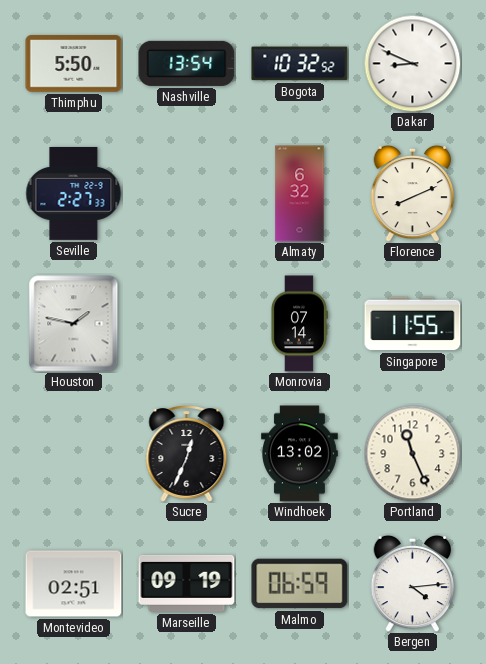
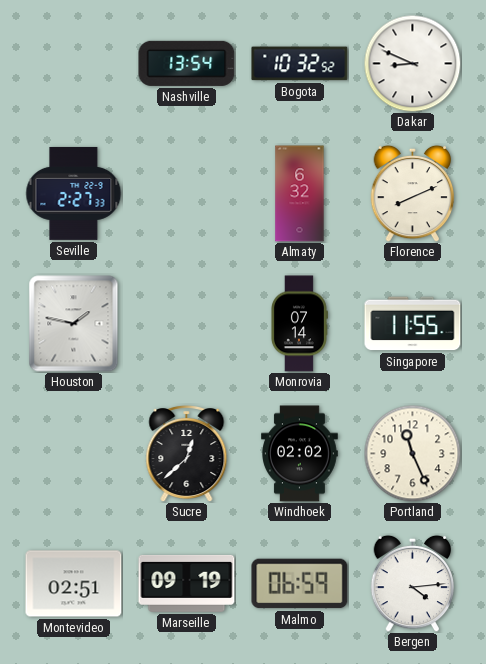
Thimphu: 5:50 -> none (74, 64)
Sucre: 12:34 -> 12:38 (187, 454)
Windhoek: 13:02 -> 02:02 (300, 454)
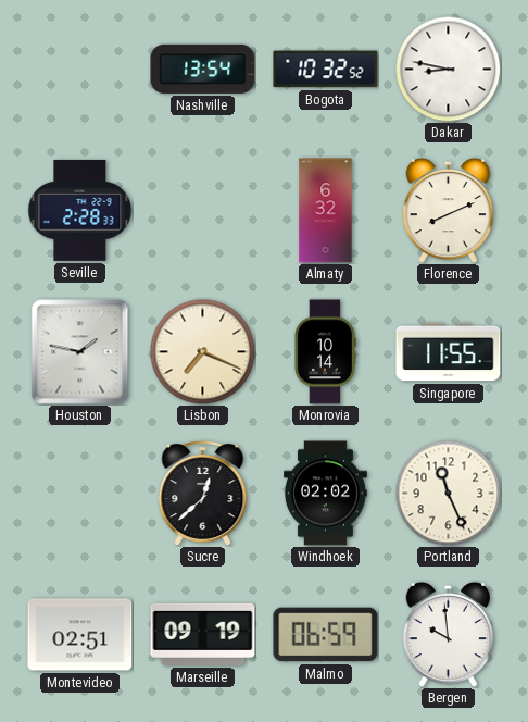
Dakar: 8:49 -> 8:47 (448, 69)
Seville: 2:27 -> 2:28 (80, 210)
Lisbon: none -> 7:19 (202, 351)
Monrovia: 07:14 -> 10:14 (325, 352)
Bergen: 4:14 -> 9:59 (449, 634)
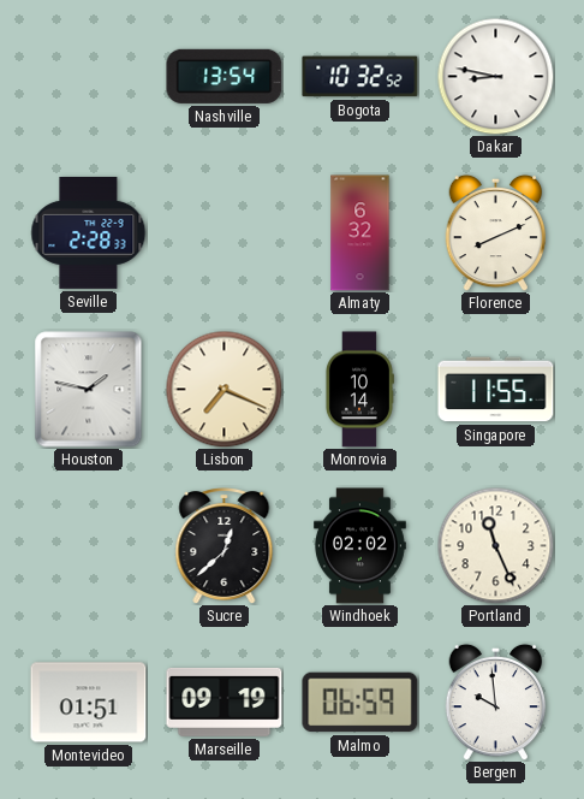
Montevideo: 02:51 -> 01:51 (89, 703)
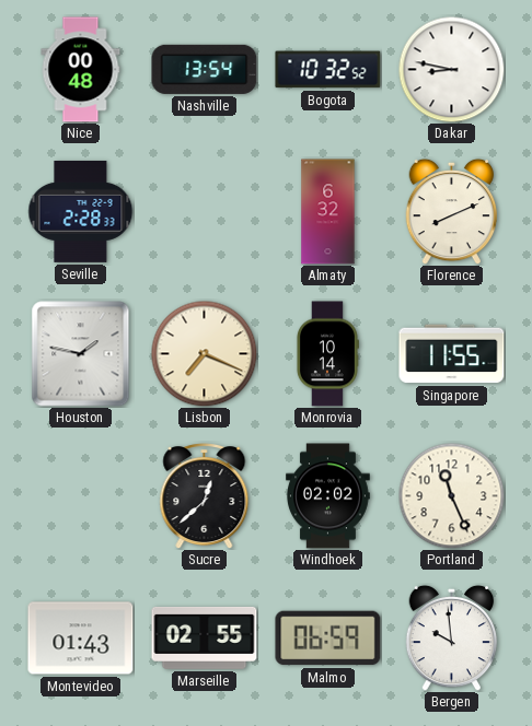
Nice: none -> 00:48 (81, 70)
Montevideo: 01:51 -> 01:43 (81, 639)
Marseille: 09:19 -> 02:55 (205, 637)
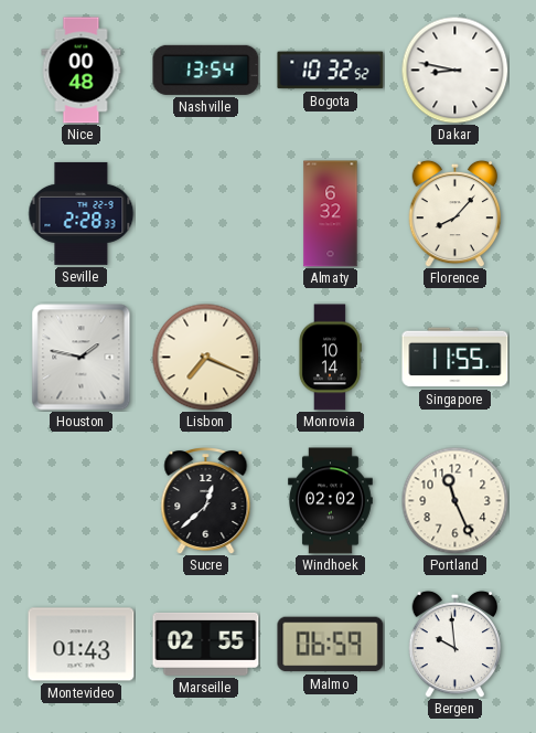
Florence: 8:11 -> 8:07 (455, 213)
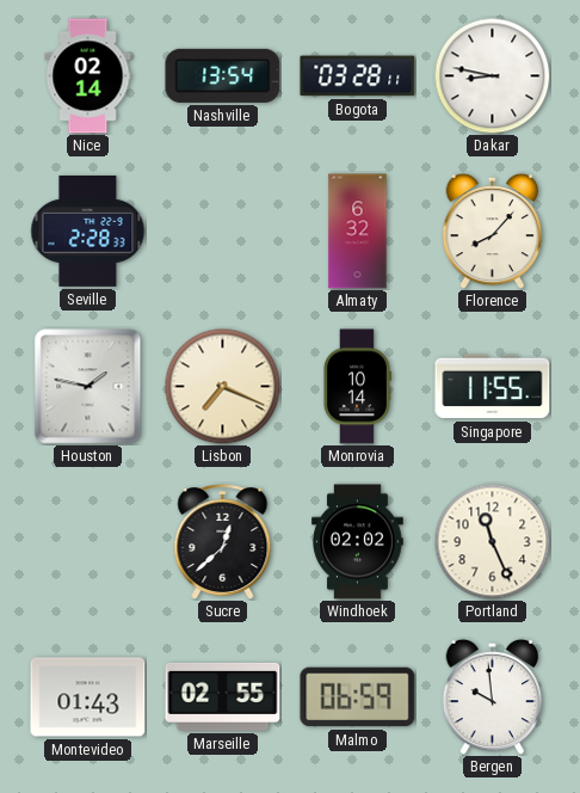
Nice: 00:48 -> 02:14 (88, 76)
Bogota: 10:32 -> 03:28 (358, 76)
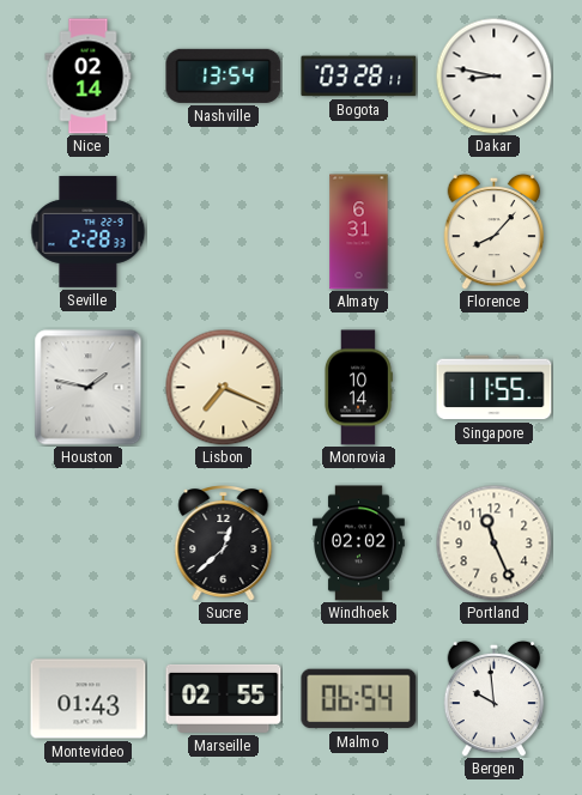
Almaty: 6:32 -> 6:31 (359, 232)
Malmo: 06:59 -> 06:54 (359, 699)
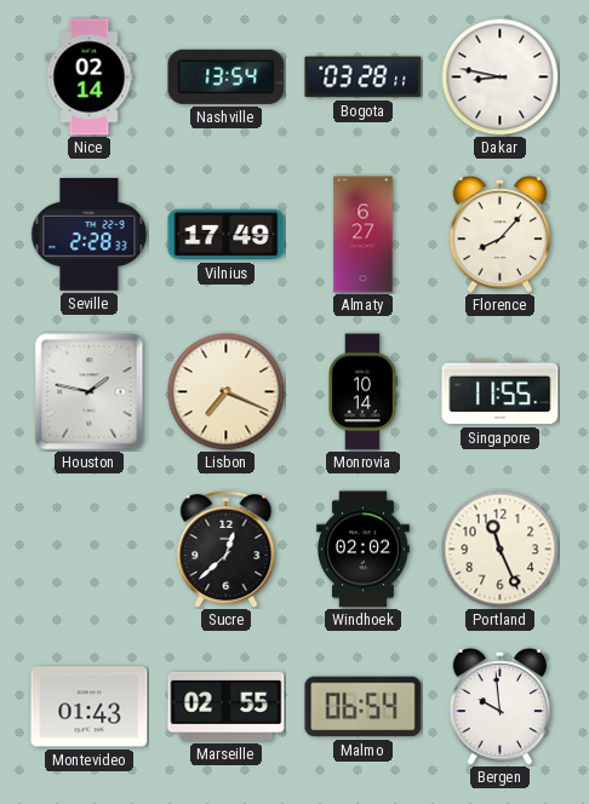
Vilnius: none -> 17:49 (227, 235)
Almaty: 6:31 -> 6:27 (364, 235)
